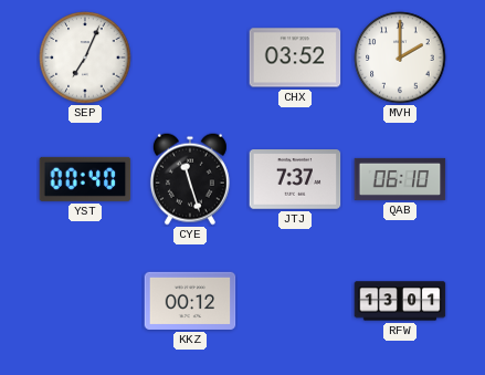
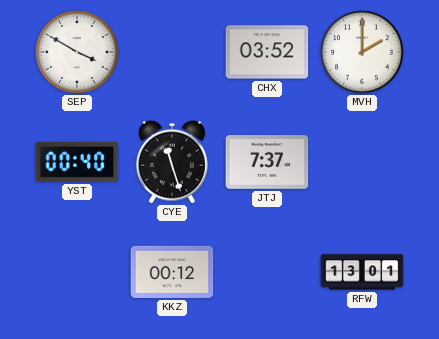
SEP: 7:04 -> 3:50 (77, 52)
QAB: 06:10 -> none (400, 179)
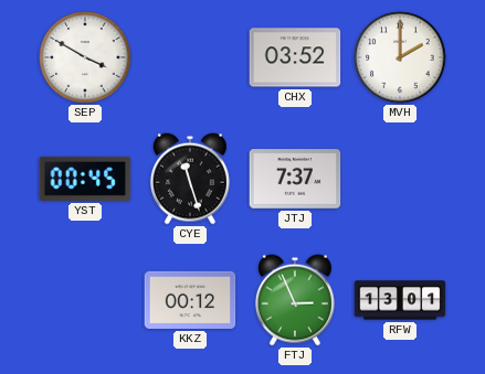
YST: 00:40 -> 00:45 (85, 179)
FTJ: none -> 2:56 (295, 300)
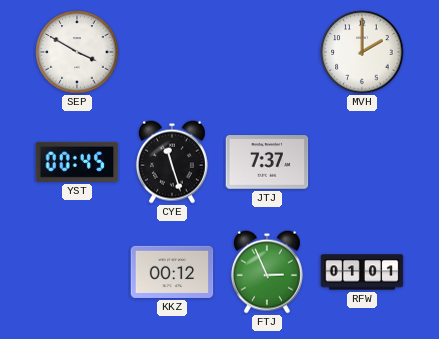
CHX: 03:52 -> none (295, 57)
RFW: 13:01 -> 01:01 (362, 272)
